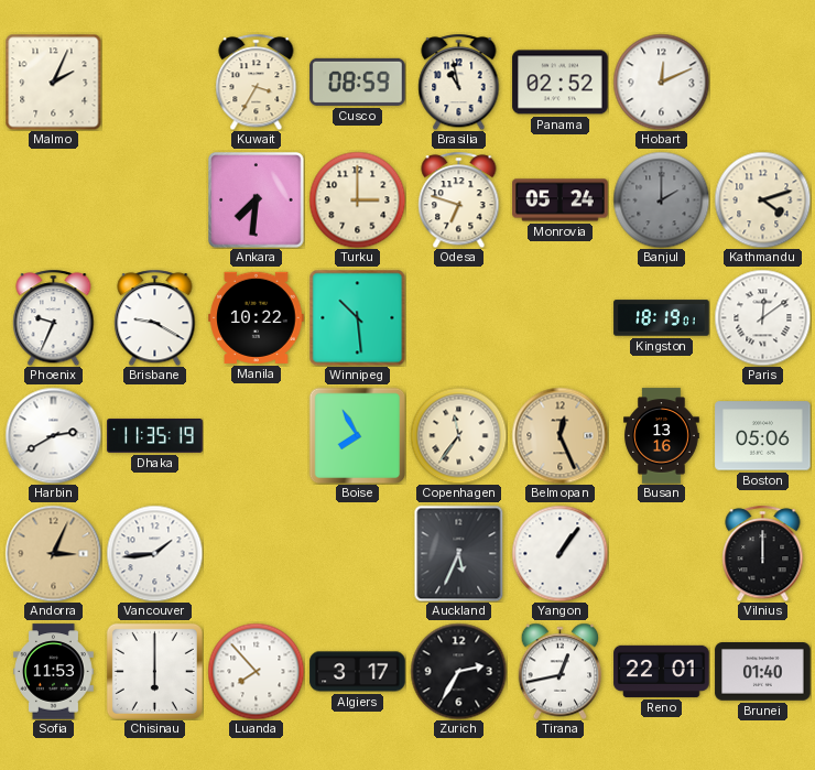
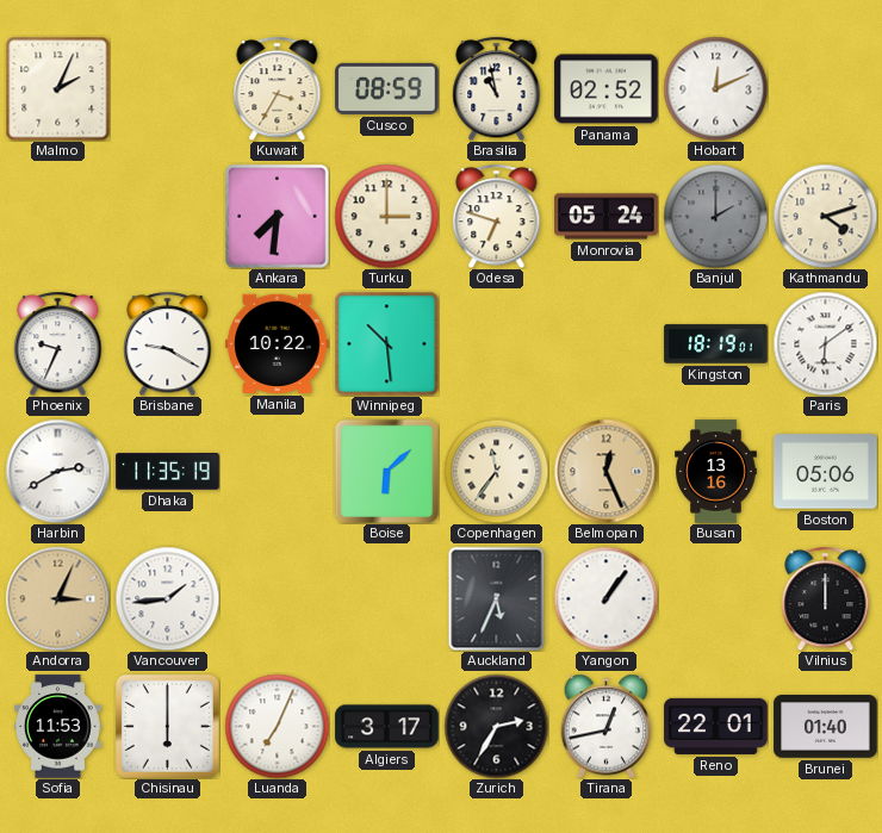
Paris: 12:09 -> 6:09 (825, 343)
Boise: 7:55 -> 6:08 (386, 471)
Luanda: 7:53 -> 7:04 (277, 726)
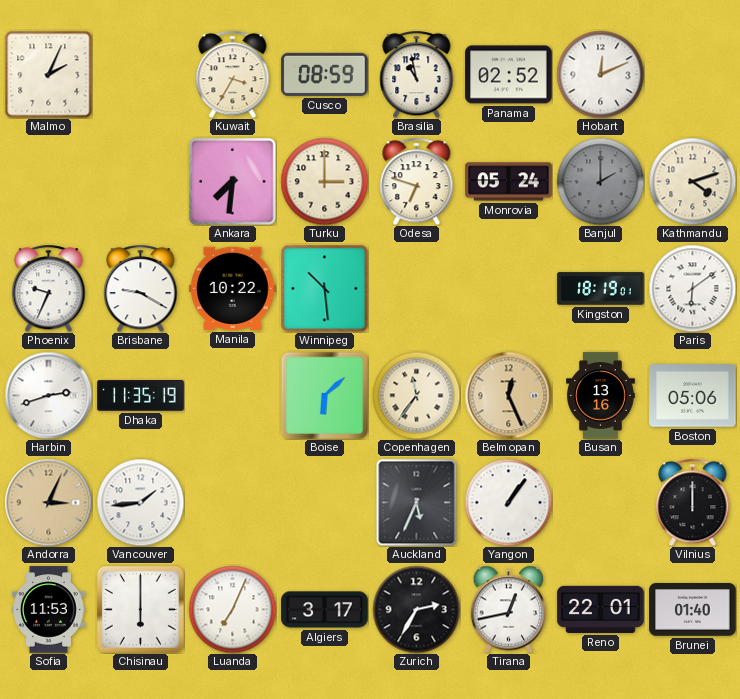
Harbin: 2:40 -> 2:42 (48, 395)
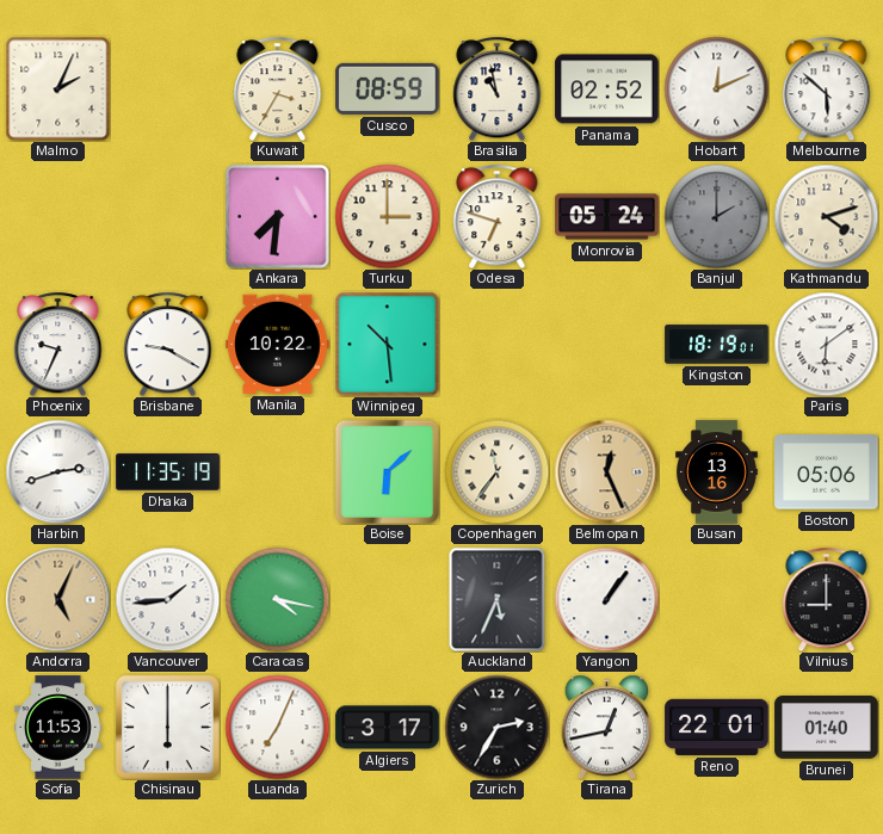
Melbourne: none -> 5:52 (827, 88)
Andorra: 3:04 -> 5:04 (57, 599)
Caracas: none -> 4:17 (277, 599)
Vilnius: 12:00 -> 9:00 (827, 599)
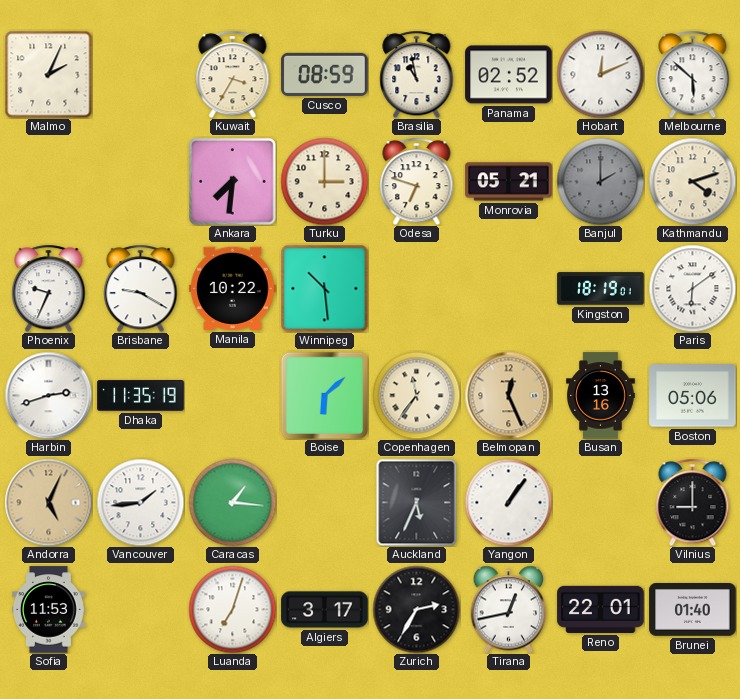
Monrovia: 05:24 -> 05:21 (509, 182)
Caracas: 4:17 -> 1:16 (232, 502)
Chisinau: 6:00 -> none (167, 727)
Luanda: 7:04 -> 7:03 (232, 609)
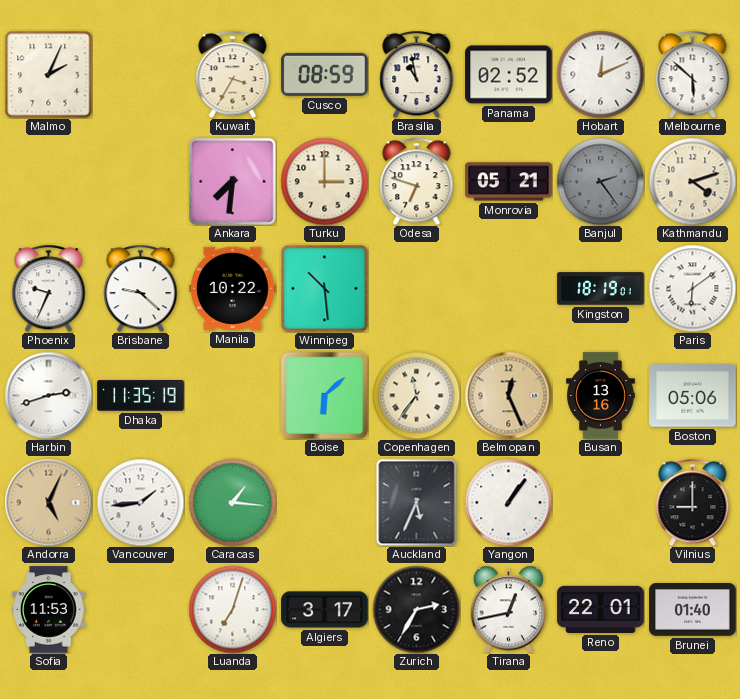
Banjul: 2:00 -> 2:24 (600, 181)
Brisbane: 9:20 -> 9:22 (141, 288)
